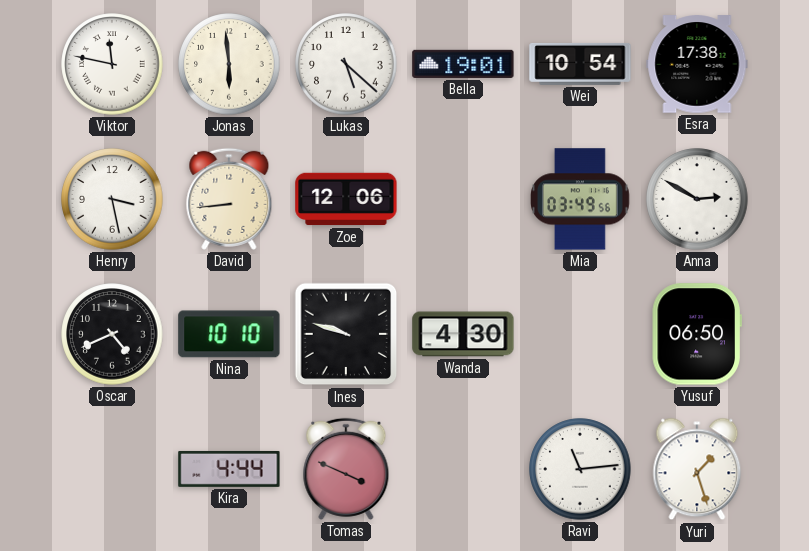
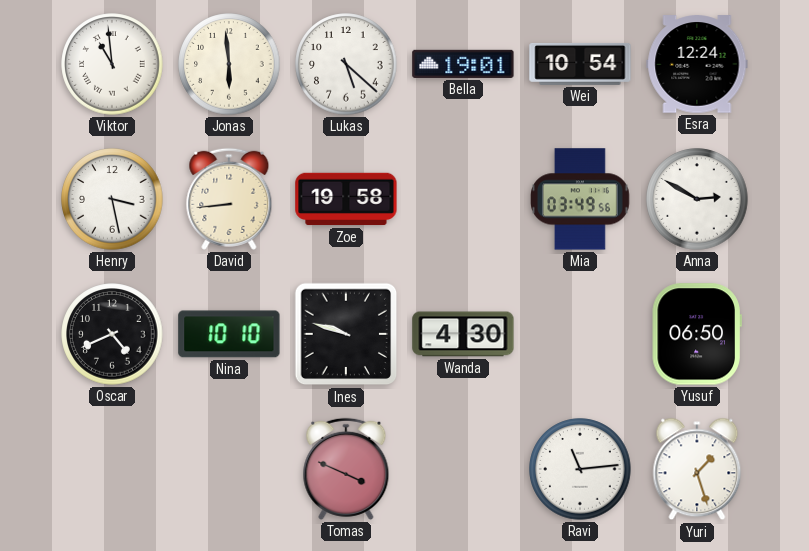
Viktor: 11:47 -> 10:59 (112, 64)
Esra: 17:38 -> 12:24 (697, 64)
Zoe: 12:06 -> 19:58 (346, 199)
Kira: 4:44 -> none (229, 469)
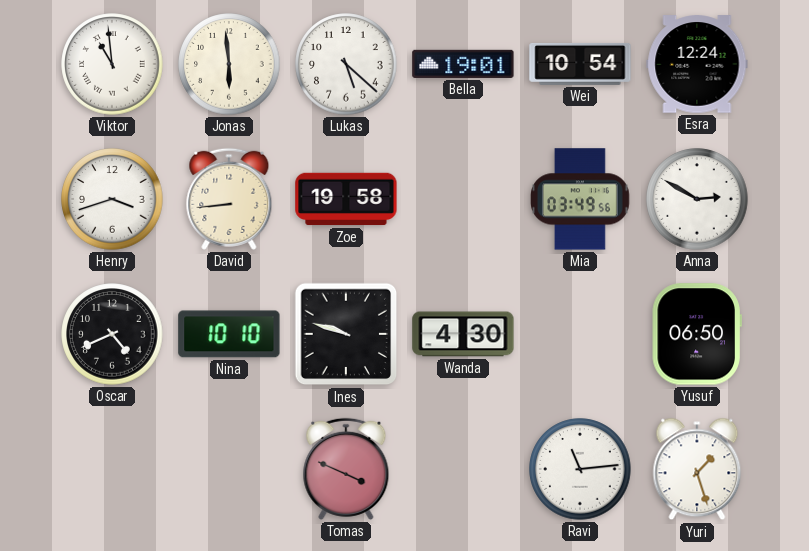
Henry: 3:28 -> 3:42 (112, 199)
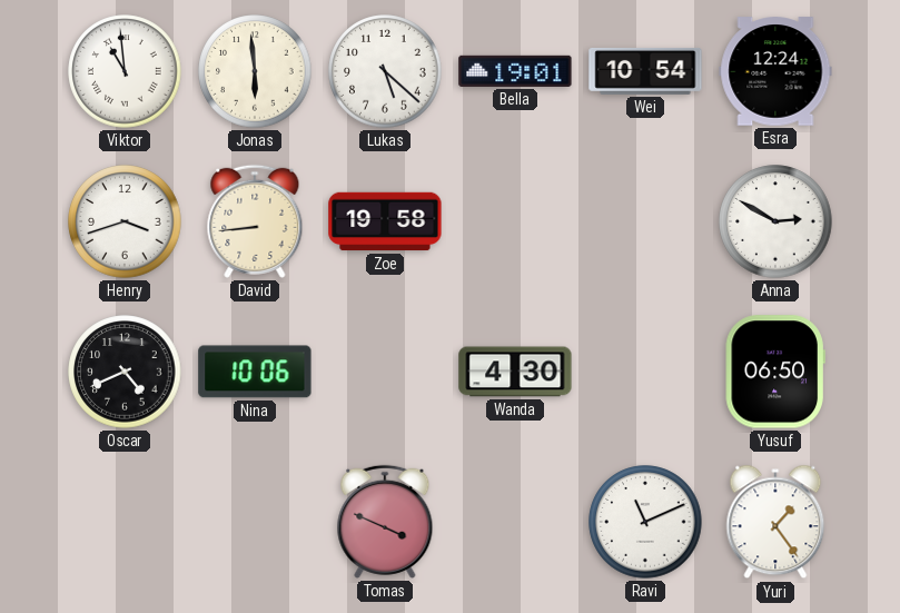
Mia: 03:49 -> none (581, 199)
Nina: 10:10 -> 10:06 (255, 372)
Ines: 9:48 -> none (346, 334)
Ravi: 11:14 -> 11:11 (645, 522)
Yuri: 1:27 -> 1:24 (775, 522)
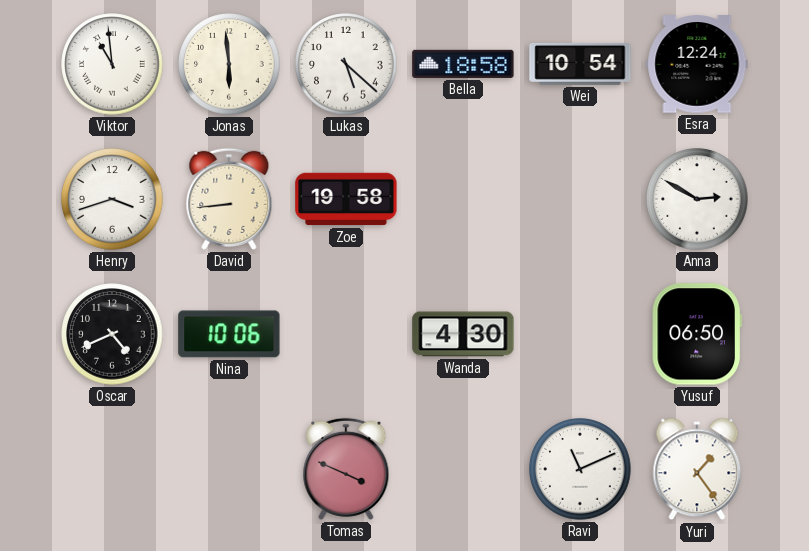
Bella: 19:01 -> 18:58 (463, 64)
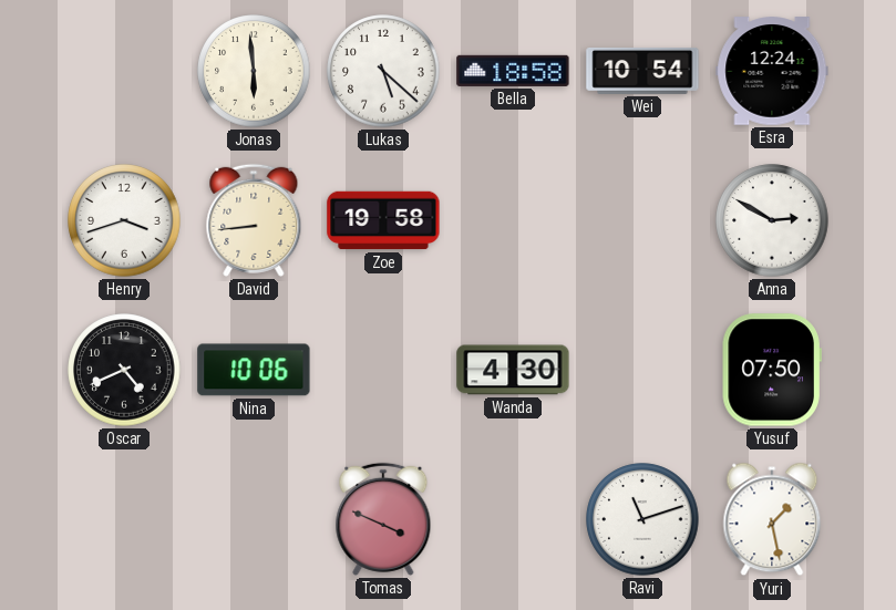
Viktor: 10:59 -> none (112, 64)
Yusuf: 06:50 -> 07:50 (772, 370)
Ravi: 11:11 -> 11:12 (642, 519)
Yuri: 1:24 -> 1:28 (772, 519)
